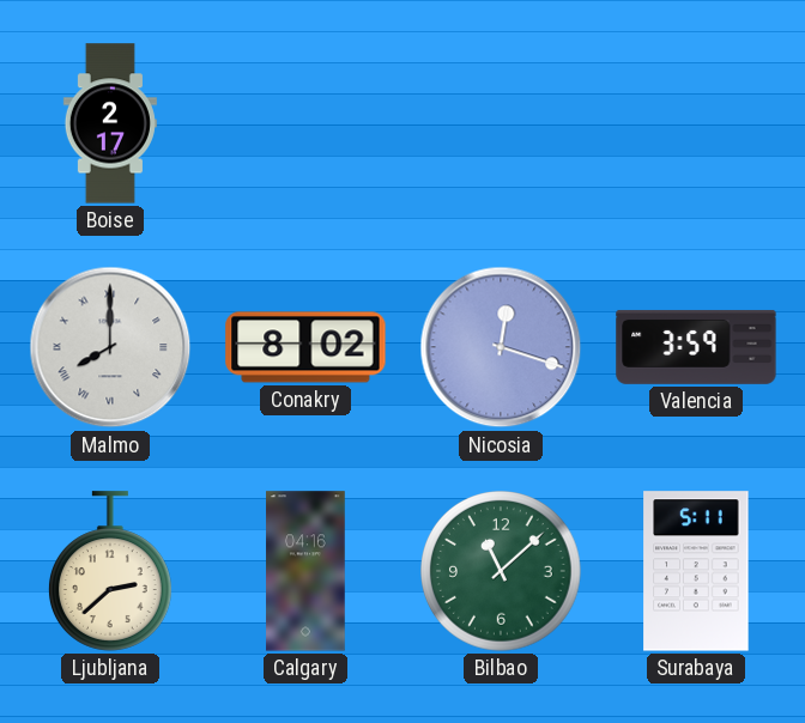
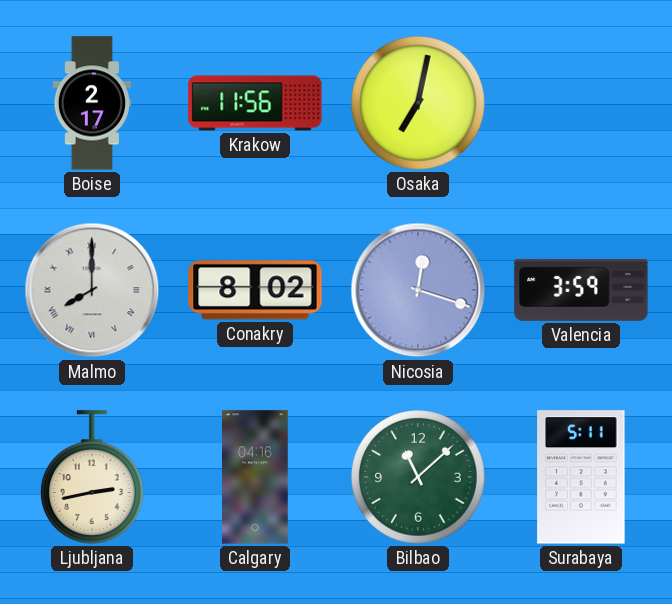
Krakow: none -> 11:56 (255, 103)
Osaka: none -> 7:02 (419, 104)
Ljubljana: 2:38 -> 2:43 (92, 477)
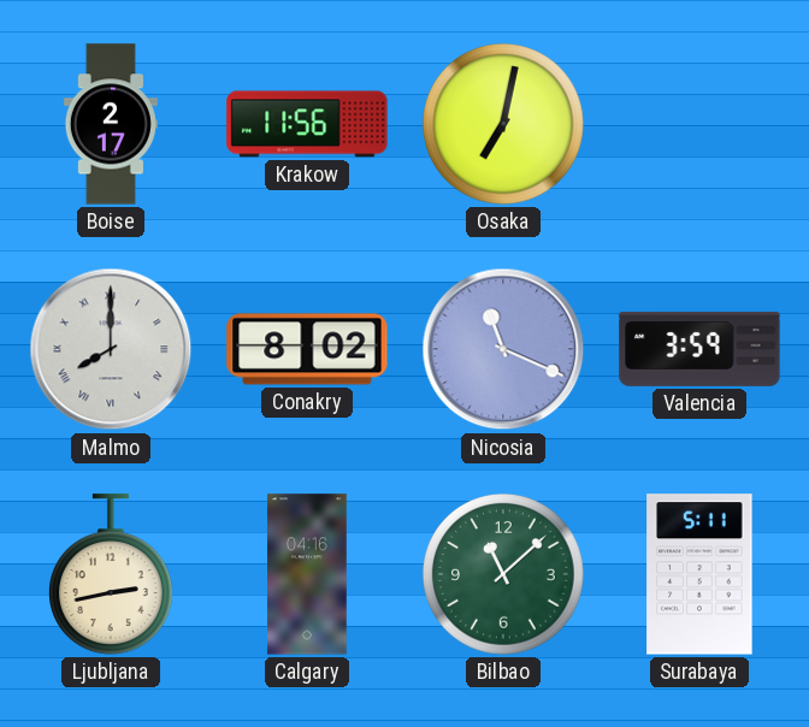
Nicosia: 12:18 -> 11:19 (503, 349)
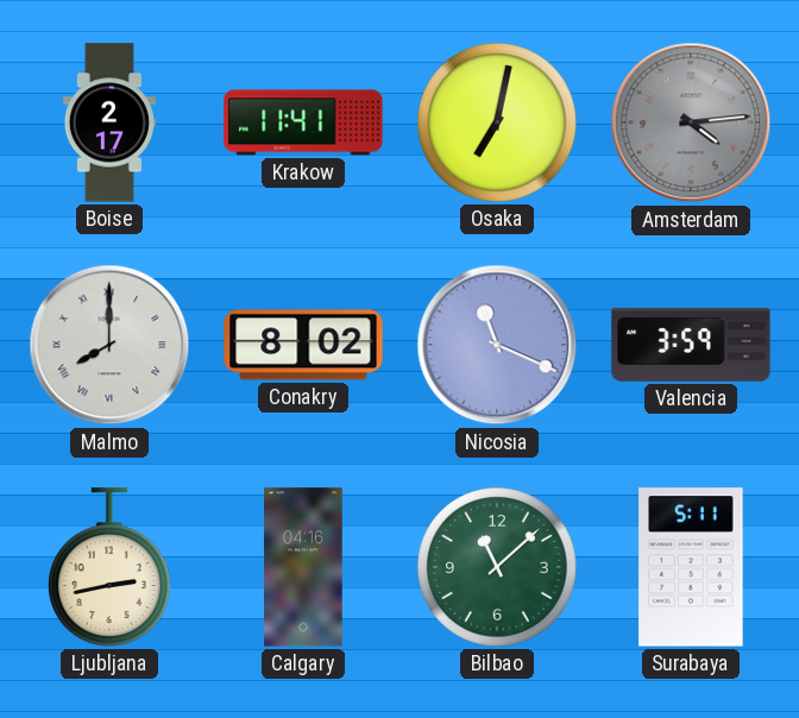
Krakow: 11:56 -> 11:41 (303, 122)
Amsterdam: none -> 4:14 (691, 122)
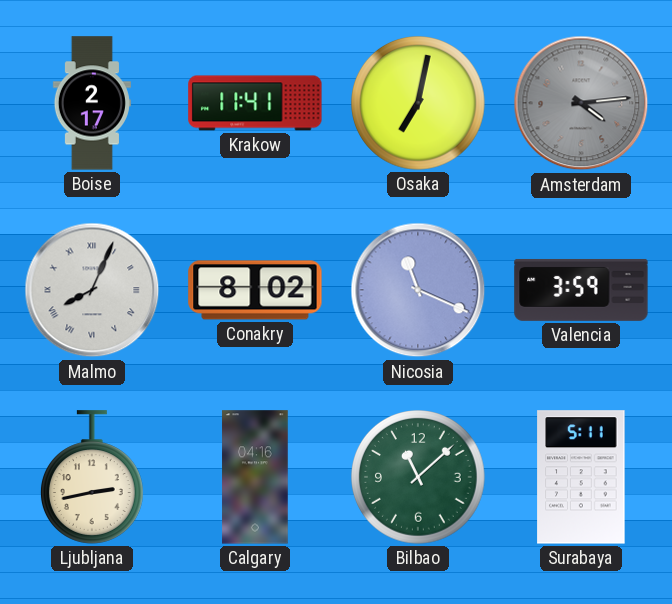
Malmo: 8:00 -> 8:04 (92, 290)
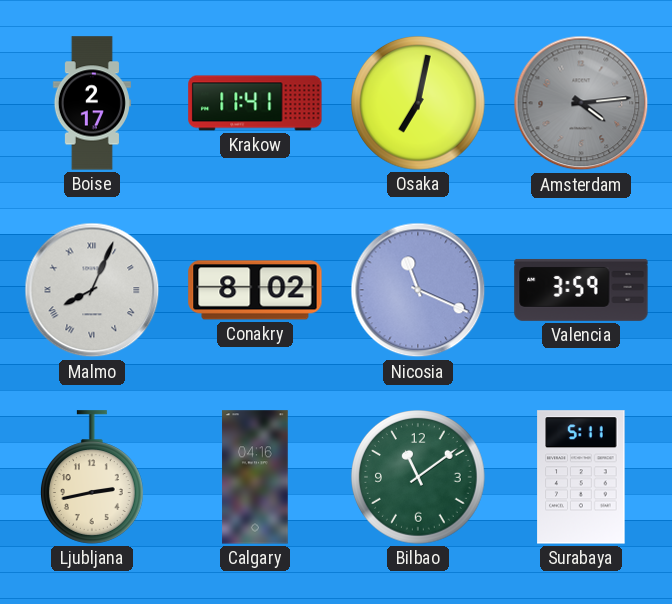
Bilbao: 11:08 -> 11:09 (419, 478)
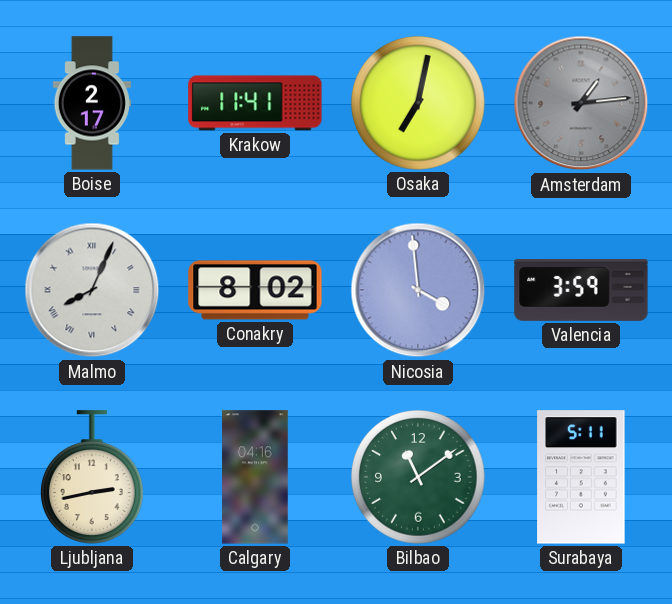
Amsterdam: 4:14 -> 1:14 (581, 103)
Nicosia: 11:19 -> 3:59 (418, 290)
